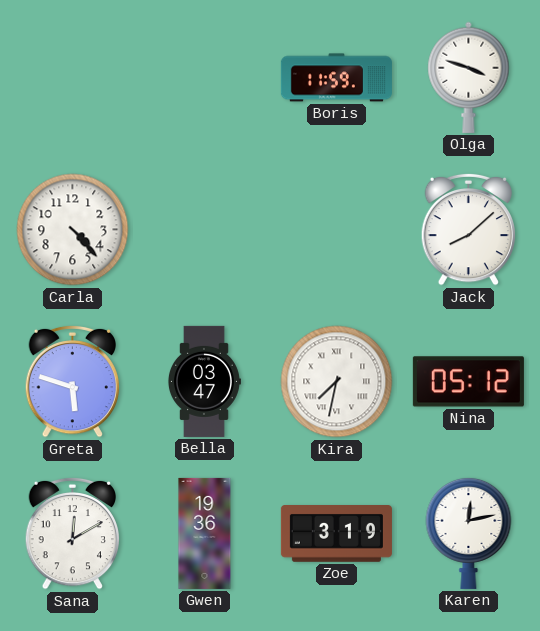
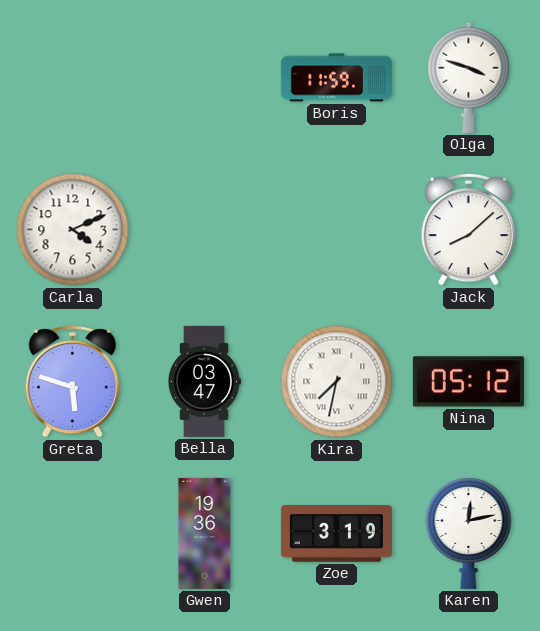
Carla: 4:23 -> 4:11 (73, 230)
Sana: 12:10 -> none (72, 533)
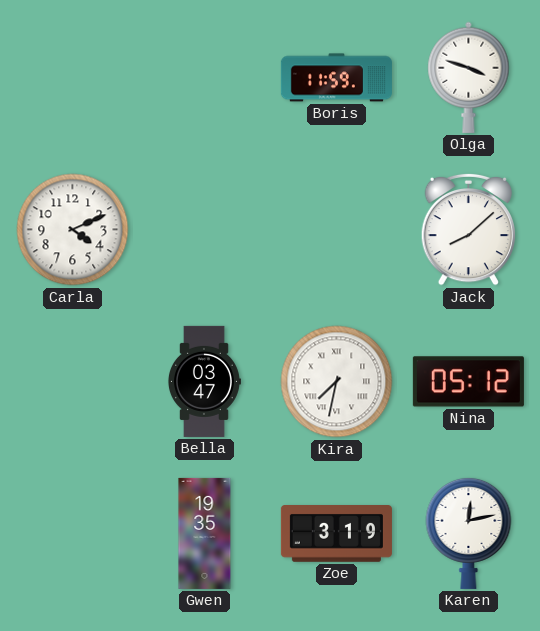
Greta: 5:48 -> none (72, 381)
Gwen: 19:36 -> 19:35 (205, 533)
